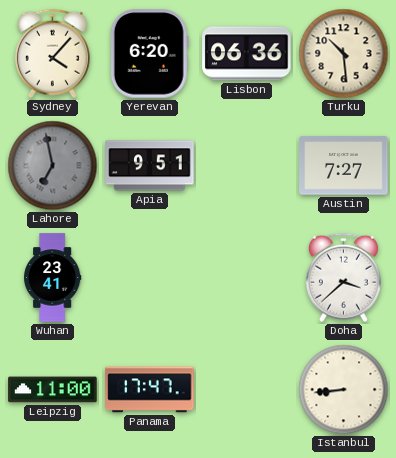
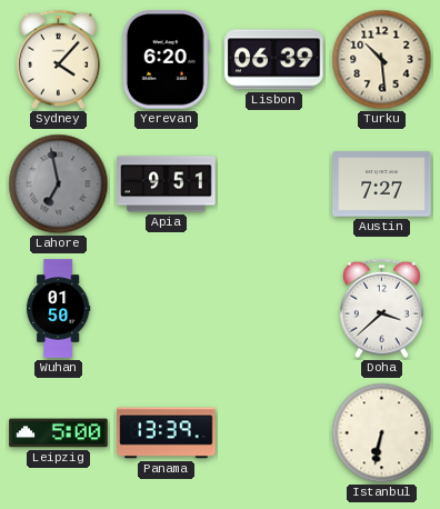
Lisbon: 06:36 -> 06:39 (274, 60)
Wuhan: 23:41 -> 01:50 (59, 309)
Leipzig: 11:00 -> 5:00 (59, 433)
Panama: 17:47 -> 13:39 (167, 433)
Istanbul: 8:44 -> 6:32 (382, 433)
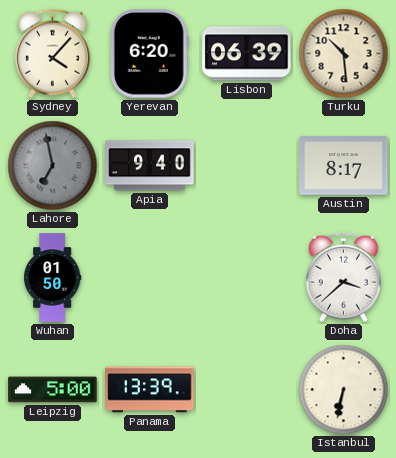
Apia: 9:51 -> 9:40 (150, 166)
Austin: 7:27 -> 8:17 (344, 166)
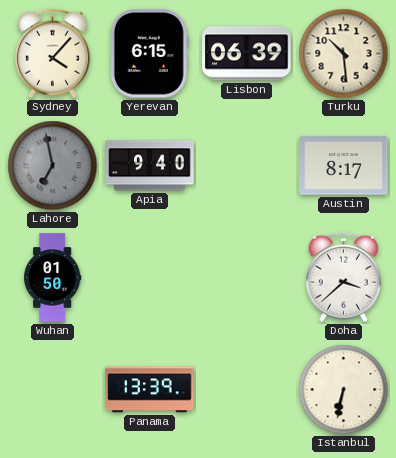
Yerevan: 6:20 -> 6:15 (149, 54)
Leipzig: 5:00 -> none (53, 390)
